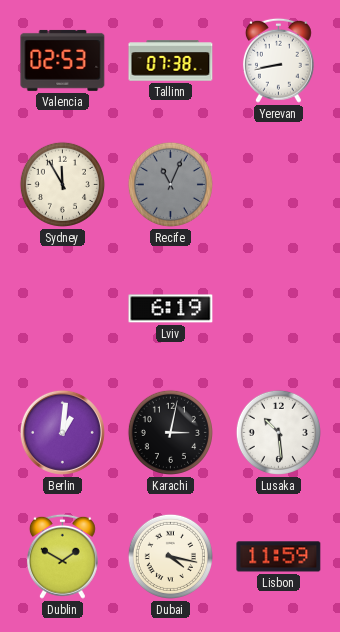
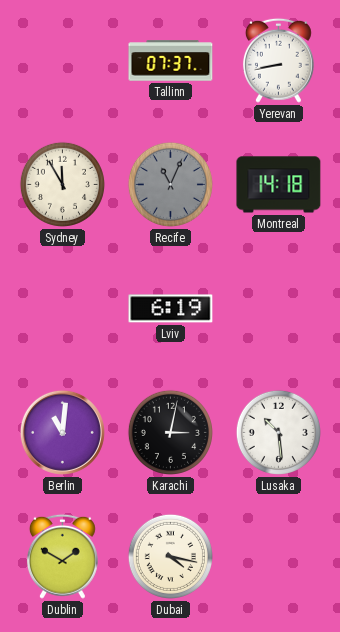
Valencia: 02:53 -> none (63, 60)
Tallinn: 07:38 -> 07:37 (171, 61)
Montreal: none -> 14:18 (279, 185)
Berlin: 1:01 -> 11:01 (62, 432)
Lisbon: 11:59 -> none (279, 557)
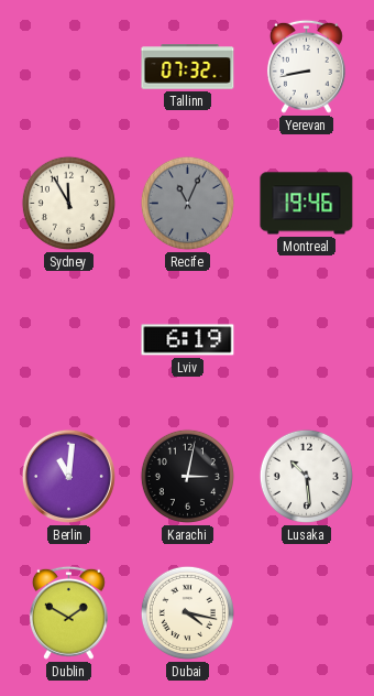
Tallinn: 07:37 -> 07:32 (188, 67)
Montreal: 14:18 -> 19:46 (307, 204)
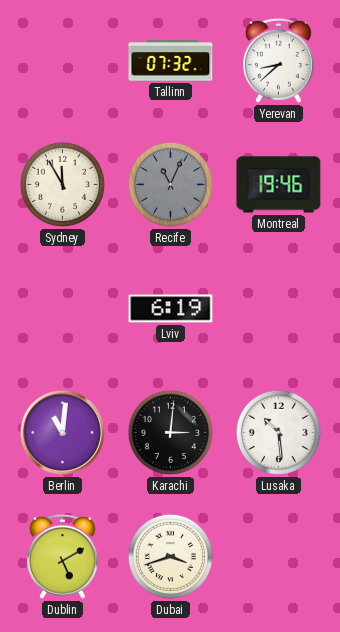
Yerevan: 8:43 -> 8:38 (278, 60)
Karachi: 3:02 -> 3:01 (170, 432)
Dublin: 1:50 -> 5:10 (62, 556)
Dubai: 4:17 -> 3:42 (170, 556)
